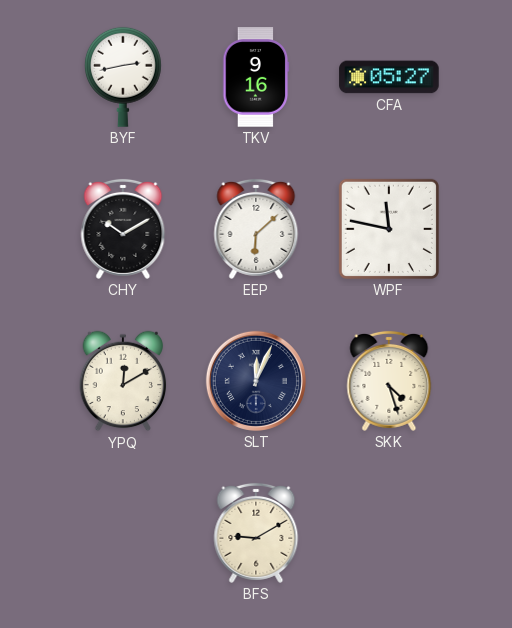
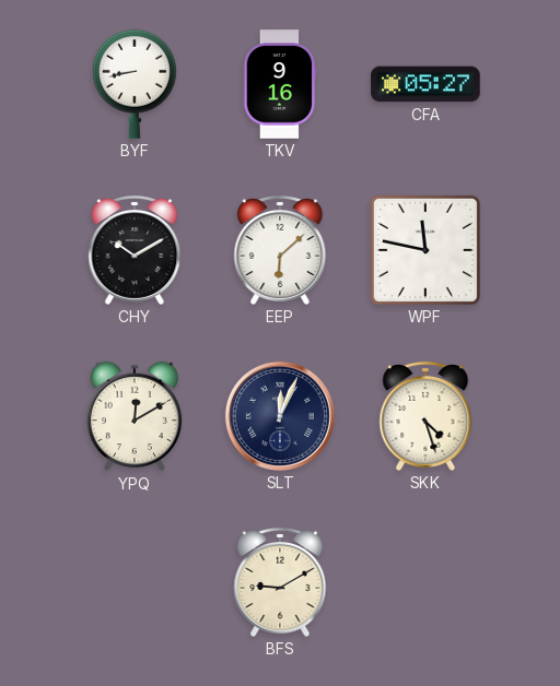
BYF: 2:43 -> 8:43 (135, 84)
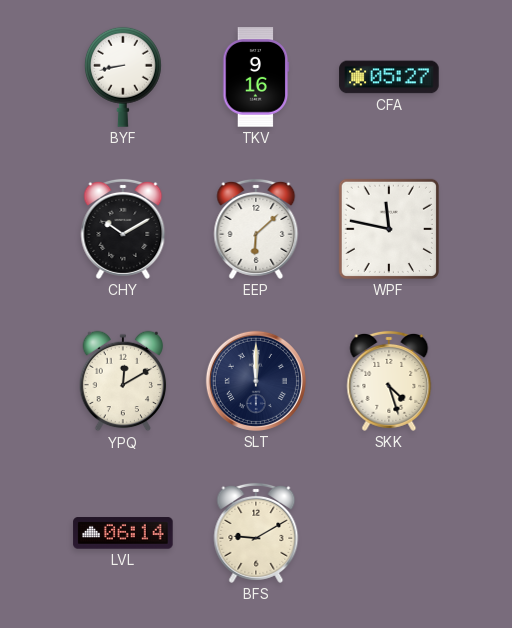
SLT: 12:04 -> 12:00 (256, 381)
LVL: none -> 06:14 (123, 533)
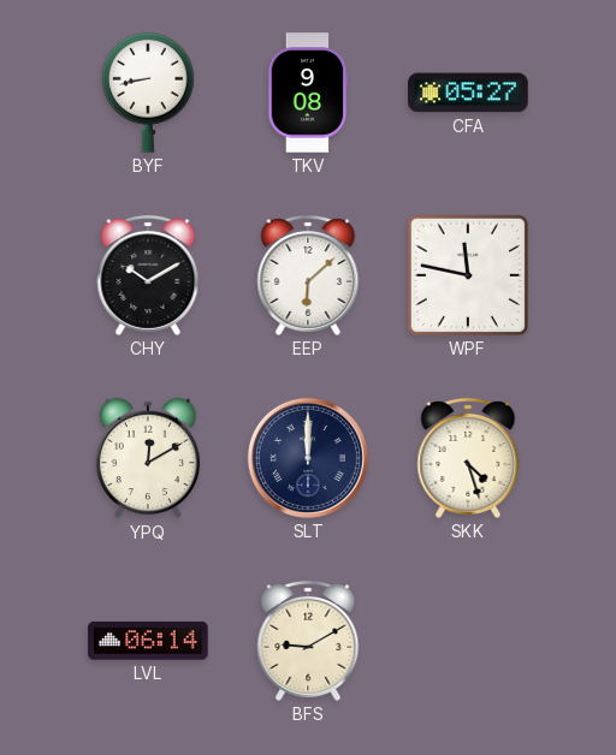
TKV: 9:16 -> 9:08 (308, 93)
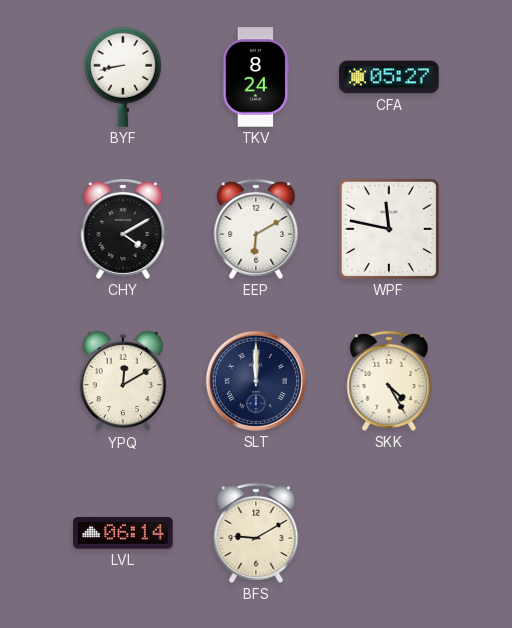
TKV: 9:08 -> 8:24 (256, 77)
CHY: 10:10 -> 4:10 (123, 229)
EEP: 6:08 -> 6:10 (256, 229)
SKK: 4:27 -> 4:25 (389, 381)
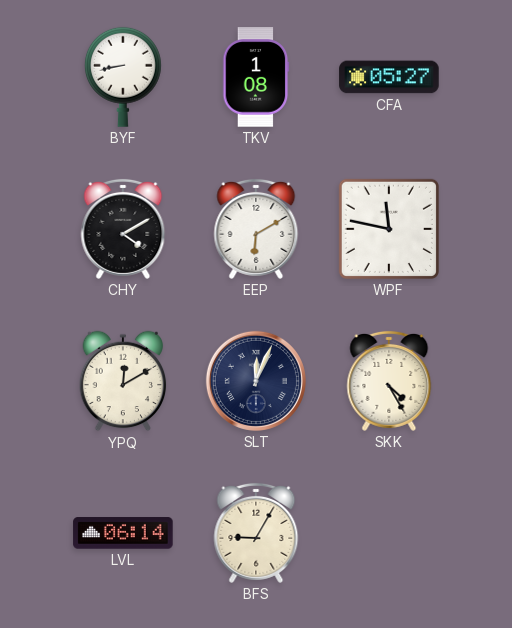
TKV: 8:24 -> 1:08 (256, 77)
SLT: 12:00 -> 12:04 (256, 381)
BFS: 9:10 -> 9:05 (256, 533)
